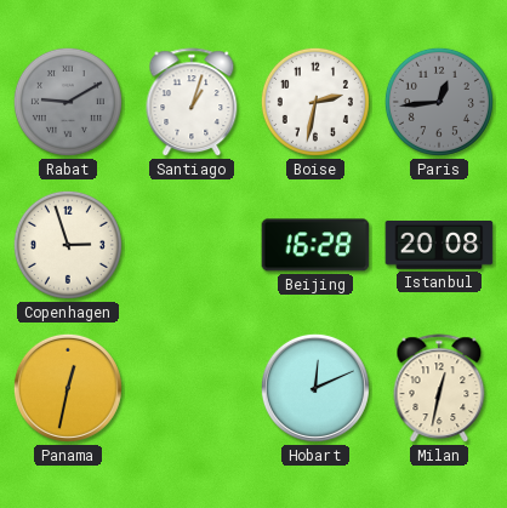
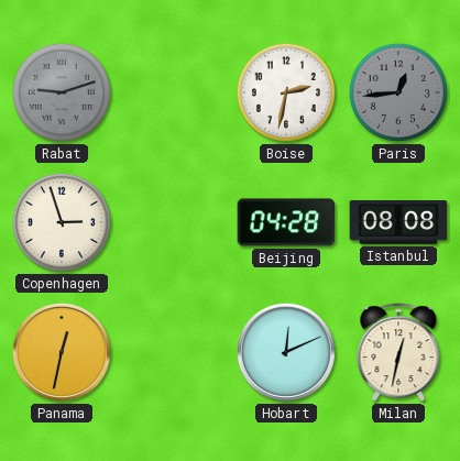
Rabat: 9:10 -> 9:12 (62, 92)
Santiago: 1:03 -> none (192, 103)
Beijing: 16:28 -> 04:28 (286, 222)
Istanbul: 20:08 -> 08:08 (398, 223)
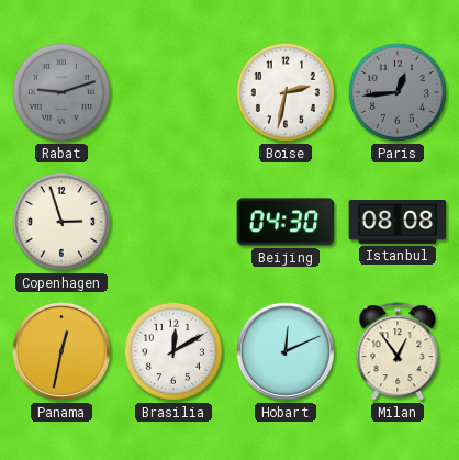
Beijing: 04:28 -> 04:30 (286, 222)
Brasilia: none -> 12:10 (173, 351)
Milan: 12:32 -> 12:54 (398, 352)
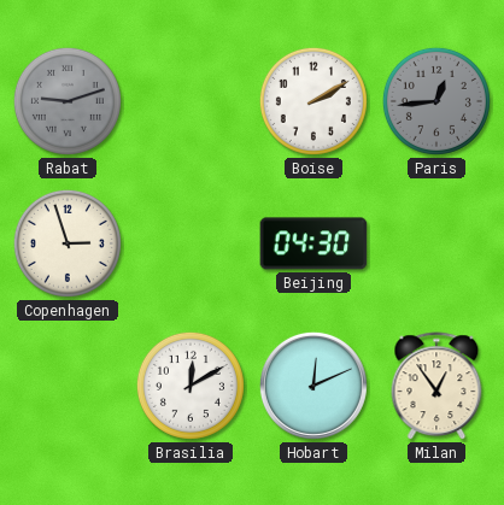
Boise: 2:32 -> 2:10 (313, 101)
Istanbul: 08:08 -> none (398, 223)
Panama: 12:32 -> none (61, 351)
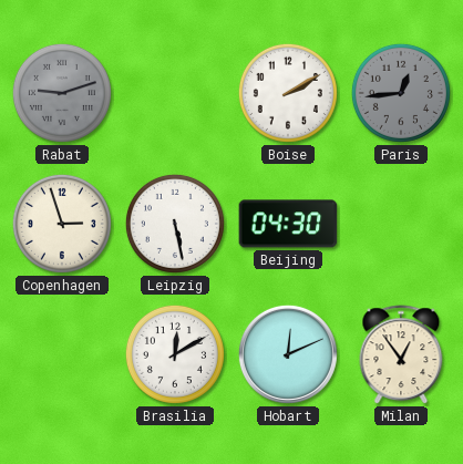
Leipzig: none -> 5:28 (175, 224)
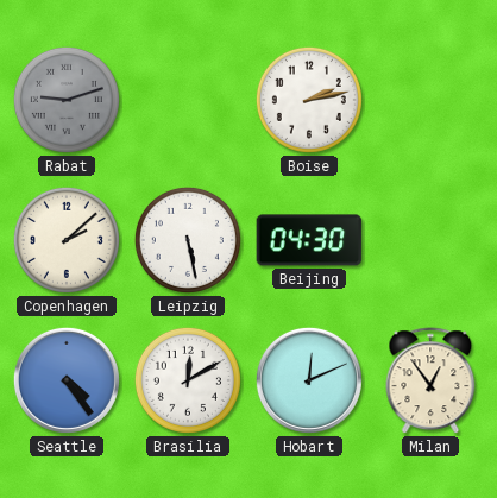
Boise: 2:10 -> 2:13 (309, 100)
Paris: 12:44 -> none (401, 93)
Copenhagen: 2:57 -> 2:08 (67, 240)
Seattle: none -> 4:24 (67, 380)
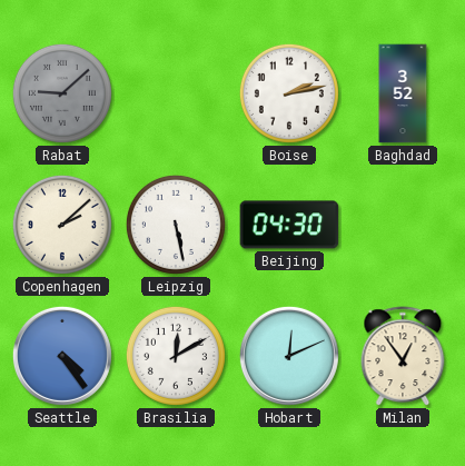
Rabat: 9:12 -> 9:08 (62, 93)
Baghdad: none -> 3:52 (403, 93)
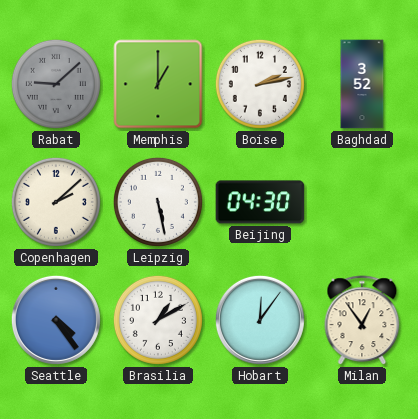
Memphis: none -> 1:00 (158, 84)
Brasilia: 12:10 -> 1:10 (158, 320)
Hobart: 12:11 -> 12:06 (260, 320)
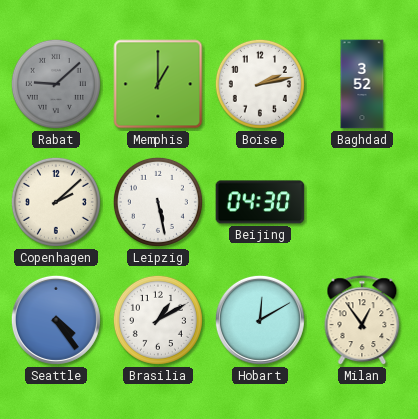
Hobart: 12:06 -> 12:10 (260, 320)
